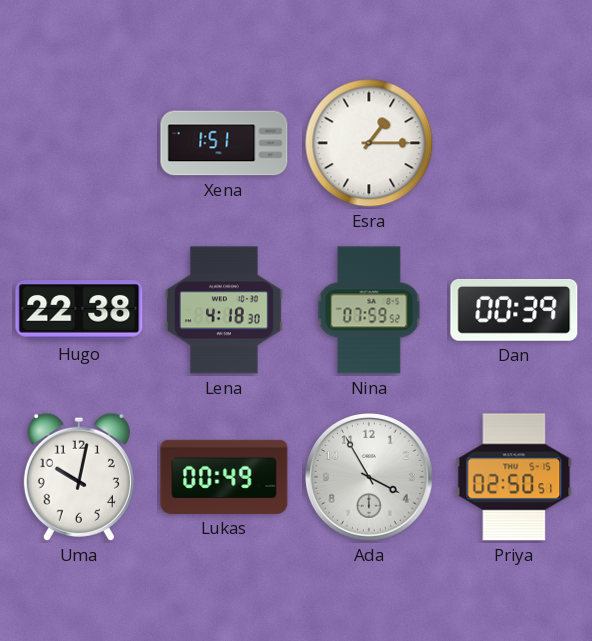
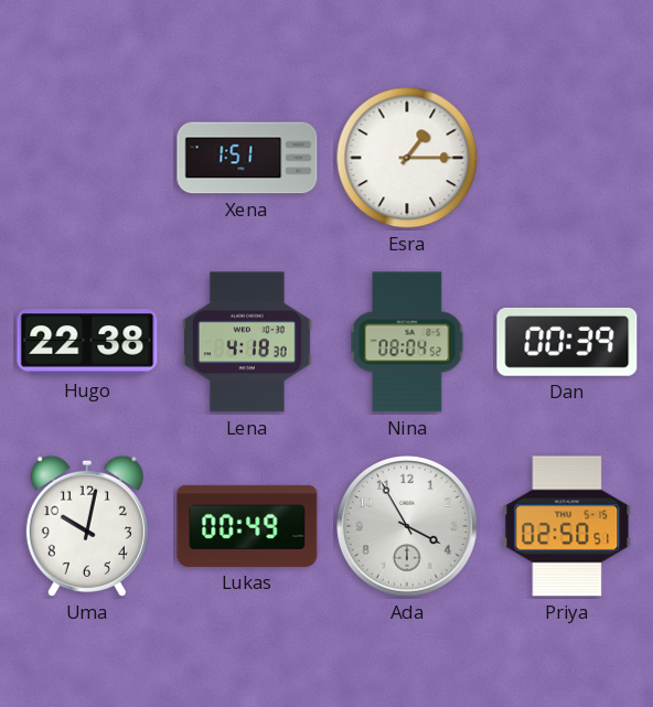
Nina: 07:59 -> 08:04 (407, 342)
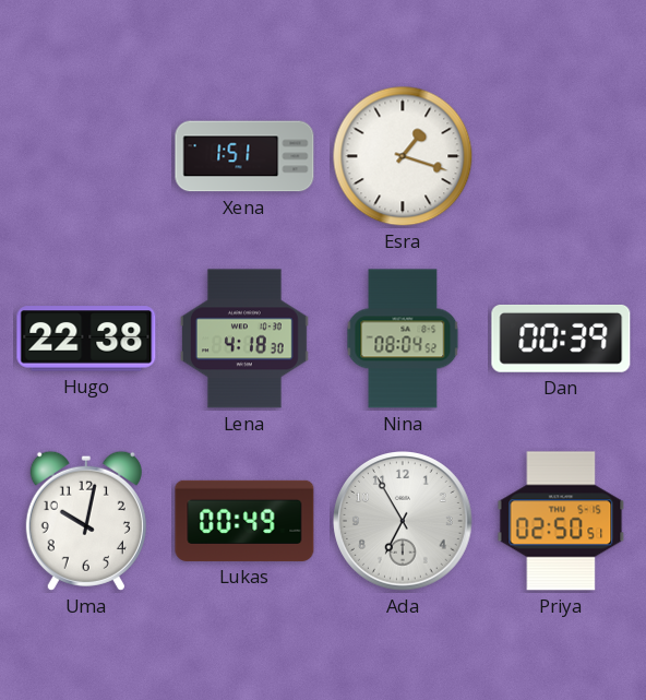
Esra: 1:15 -> 1:18 (403, 156)
Ada: 3:55 -> 6:55 (404, 522)
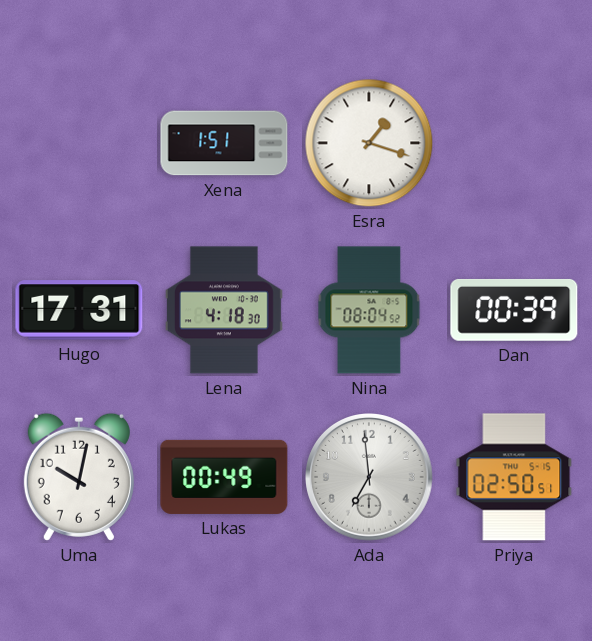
Hugo: 22:38 -> 17:31 (79, 310)
Ada: 6:55 -> 6:59 (370, 478)
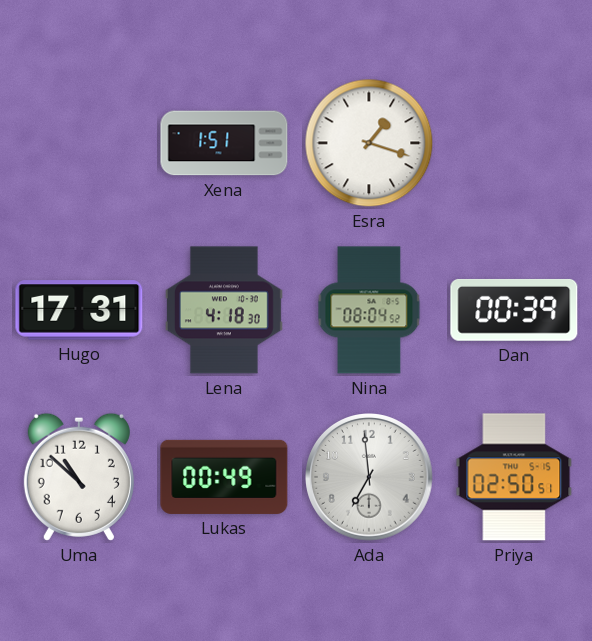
Uma: 10:02 -> 10:52 (79, 477)
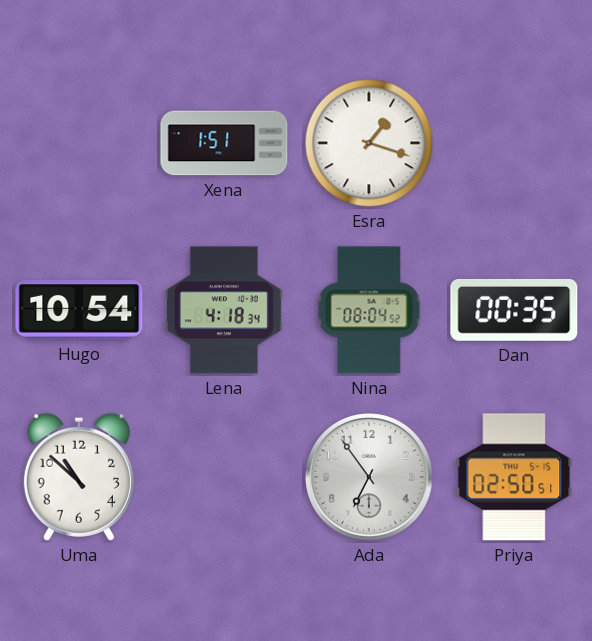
Hugo: 17:31 -> 10:54 (79, 310)
Lena: 4:18:30 -> 4:18:34 (224, 310)
Dan: 00:39 -> 00:35 (514, 310)
Lukas: 00:49 -> none (224, 477)
Ada: 6:59 -> 6:54 (370, 478)
